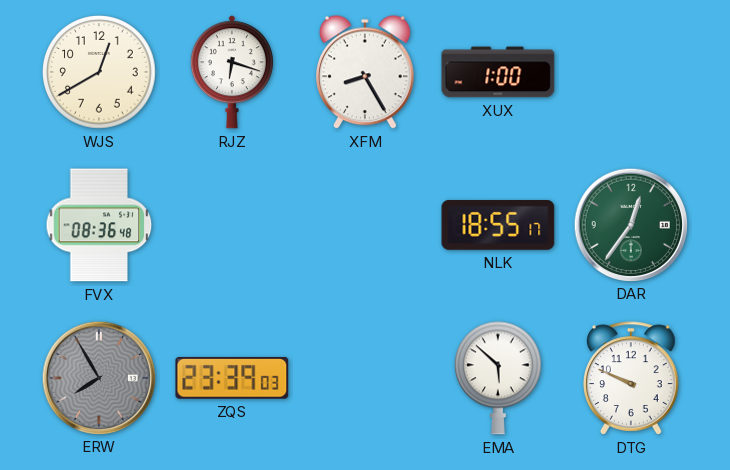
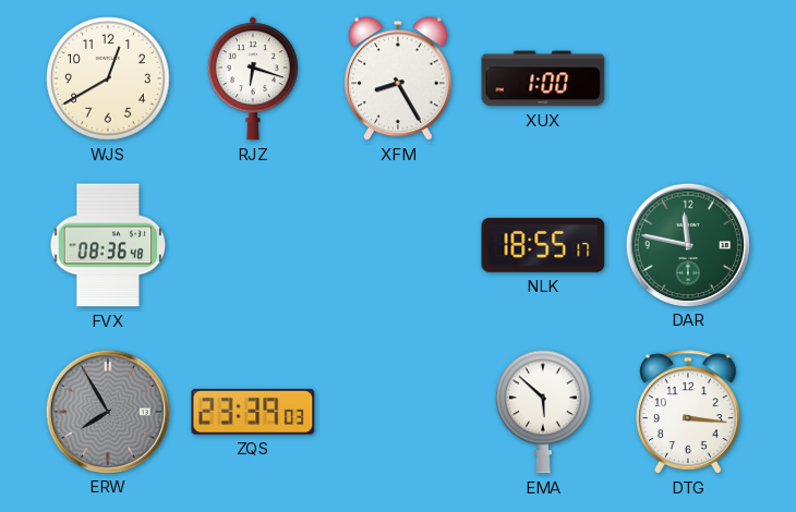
DAR: 12:36 -> 11:47 (687, 244)
DTG: 9:49 -> 3:16 (689, 412)
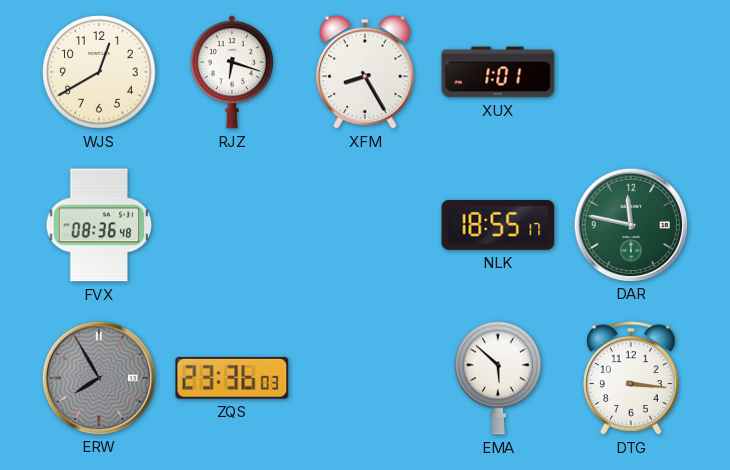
XUX: 1:00 -> 1:01 (498, 72)
ZQS: 23:39 -> 23:36 (232, 378)
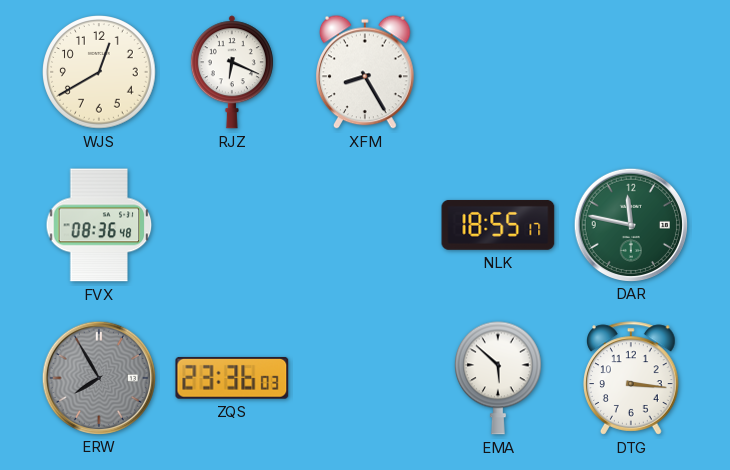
RJZ: 6:18 -> 6:19 (232, 72)
XUX: 1:01 -> none (498, 72)
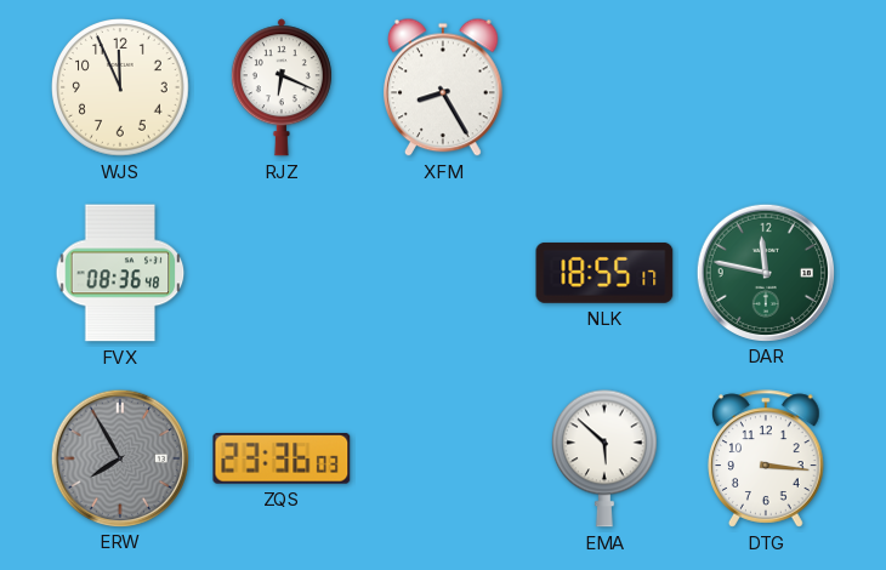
WJS: 12:40 -> 11:56 (120, 87)
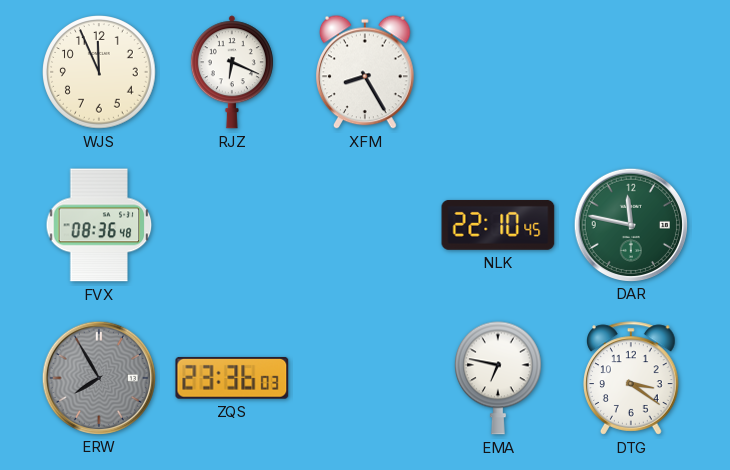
NLK: 18:55 -> 22:10 (498, 225)
EMA: 5:52 -> 6:47 (499, 378)
DTG: 3:16 -> 3:21 (632, 378)
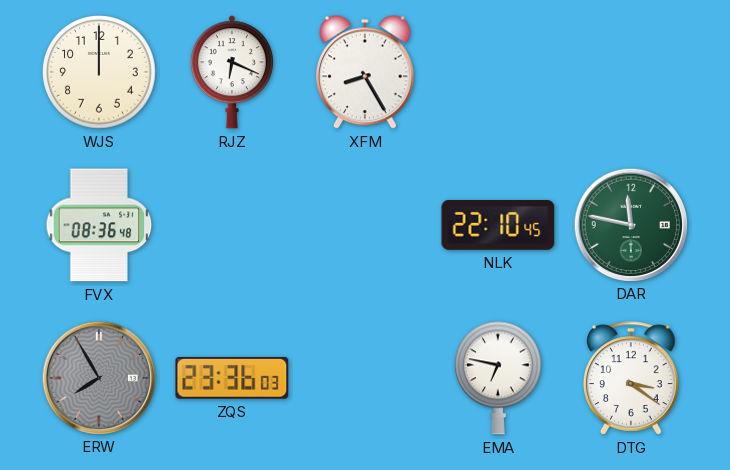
WJS: 11:56 -> 12:00 (99, 72)
